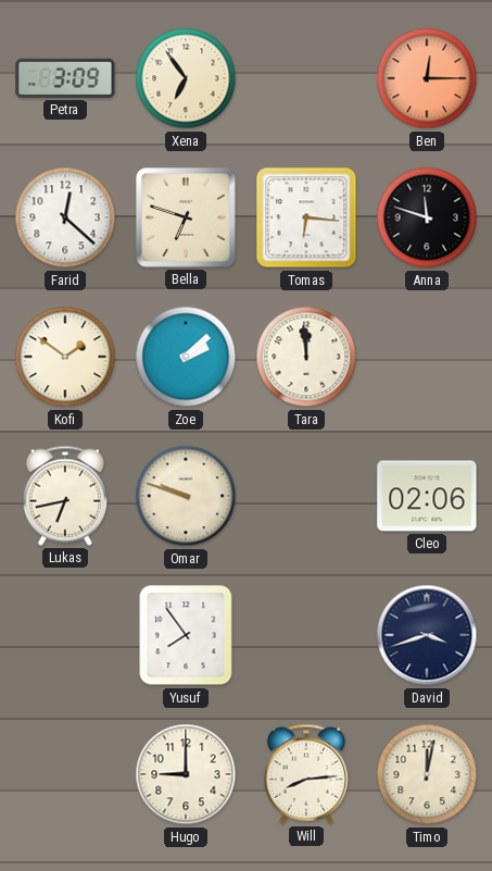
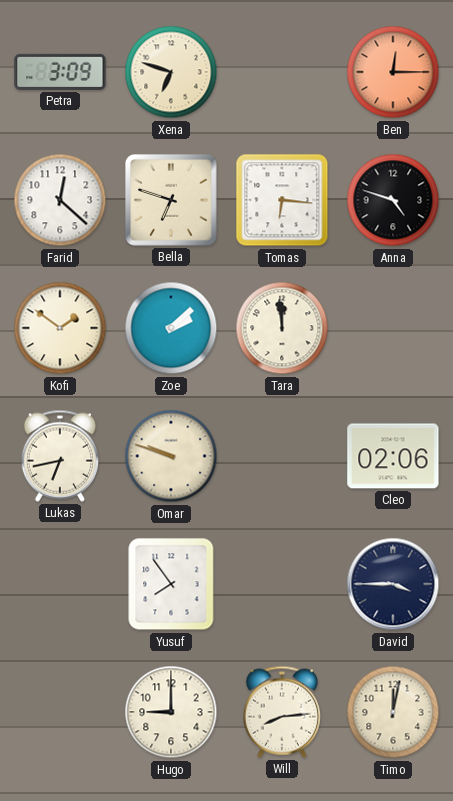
Xena: 6:54 -> 6:48 (171, 72)
Anna: 11:48 -> 4:48 (393, 200)
David: 3:42 -> 3:45 (393, 584)
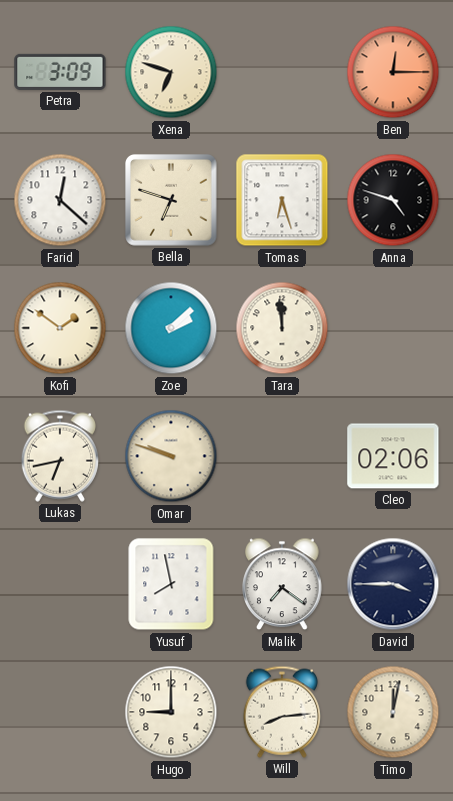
Tomas: 6:16 -> 6:27 (282, 200)
Yusuf: 7:54 -> 7:58 (171, 584)
Malik: none -> 7:21 (282, 584)
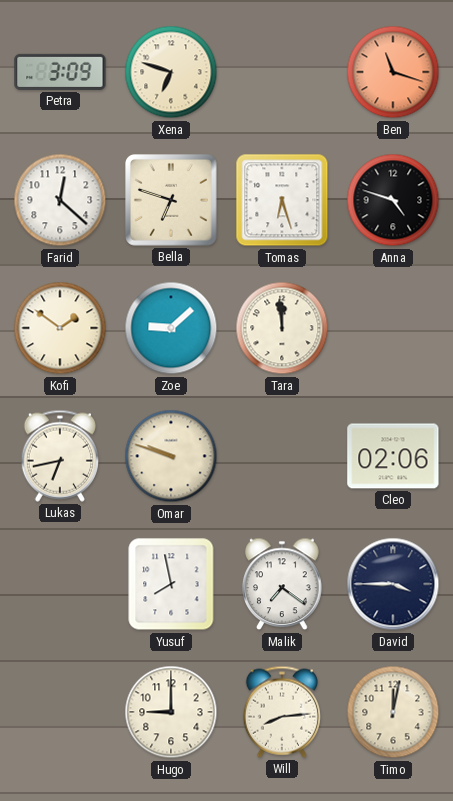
Ben: 12:15 -> 11:18 (393, 72)
Zoe: 2:08 -> 9:08 (171, 328)
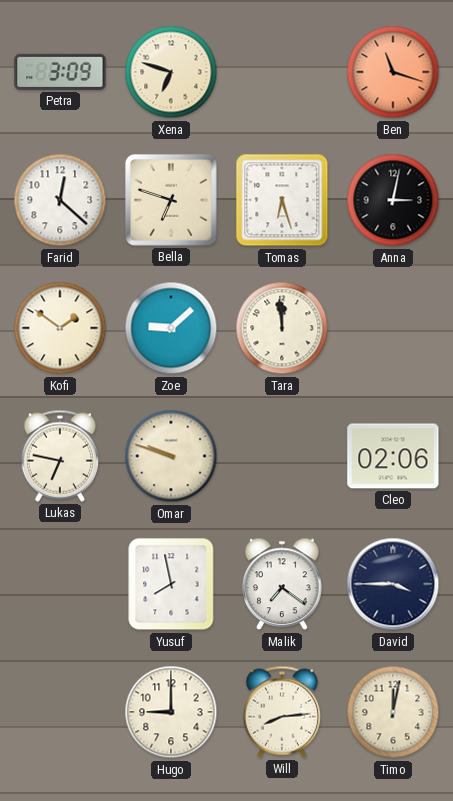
Anna: 4:48 -> 3:02 (393, 200)
Lukas: 6:43 -> 6:47 (59, 456)
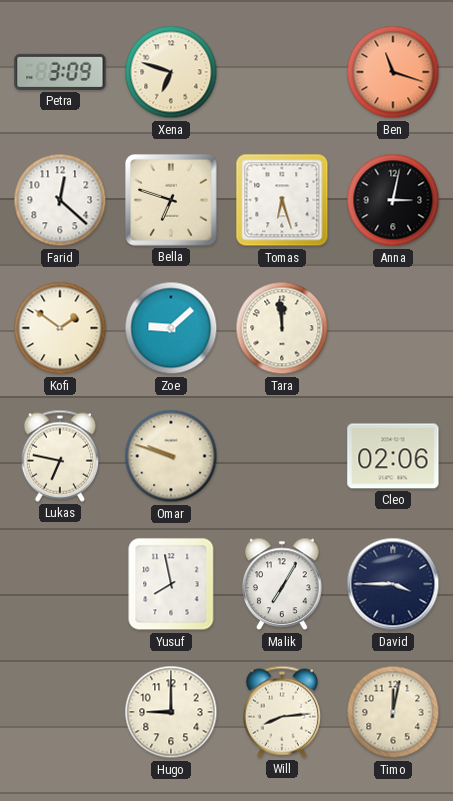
Malik: 7:21 -> 7:05 (282, 584)
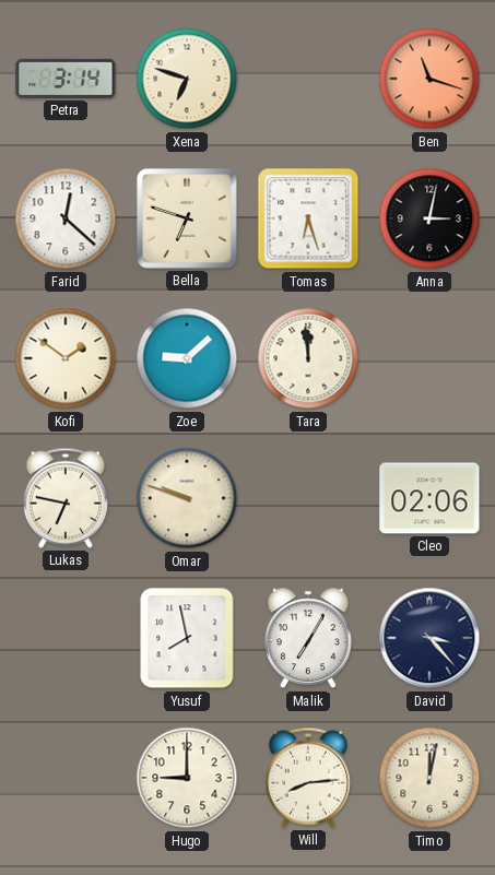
Petra: 3:09 -> 3:14 (66, 79)
David: 3:45 -> 3:23 (429, 638)
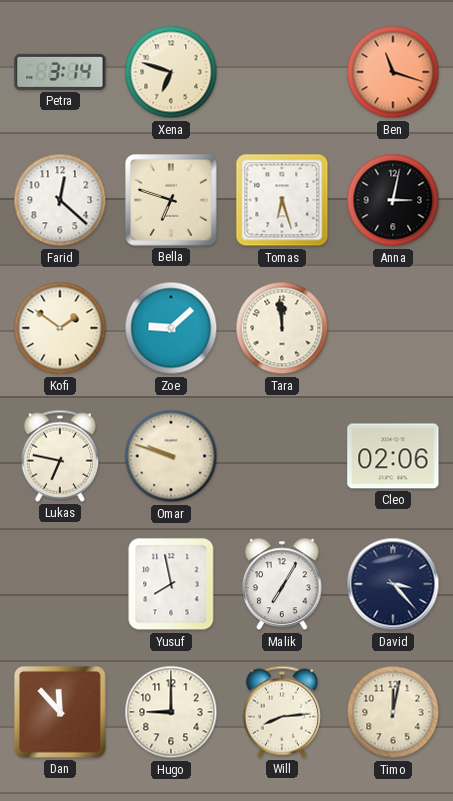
Dan: none -> 11:53 (61, 713)
